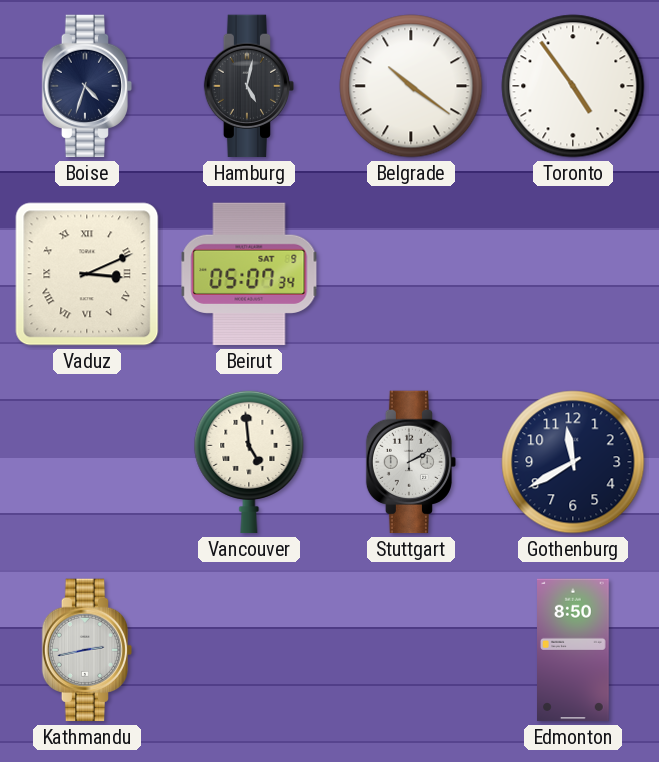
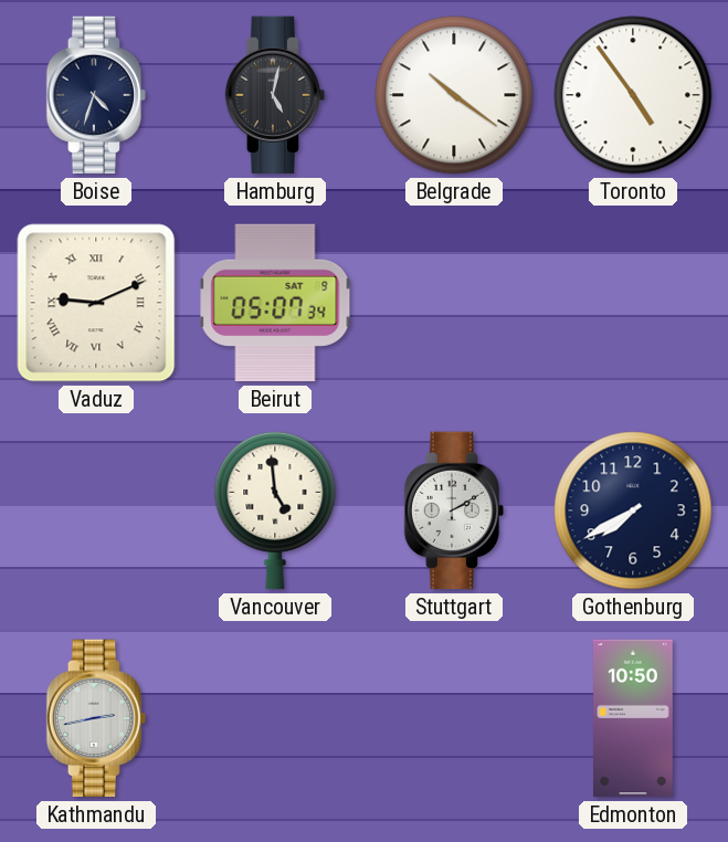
Vaduz: 3:11 -> 9:11 (96, 303)
Gothenburg: 11:40 -> 7:40 (633, 511)
Edmonton: 8:50 -> 10:50 (634, 718)
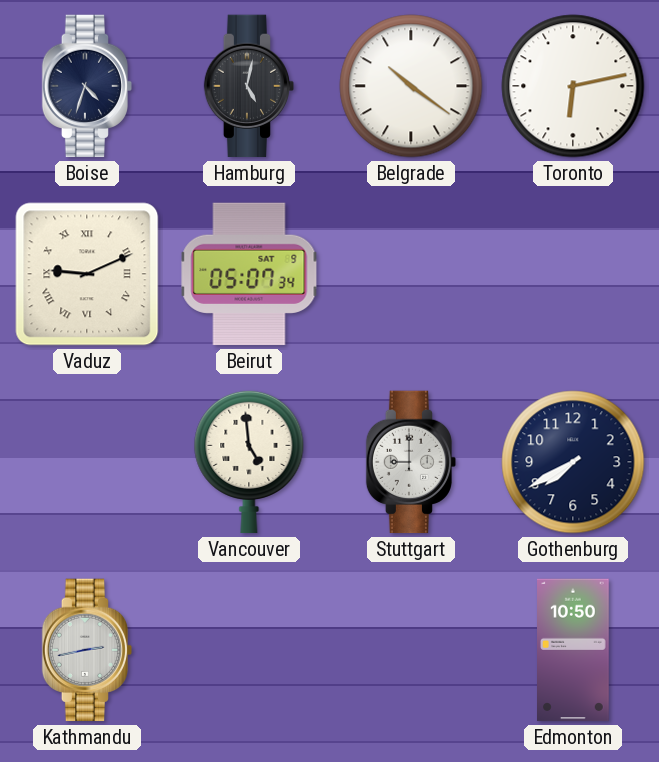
Toronto: 4:54 -> 6:13 (573, 86)
Stuttgart: 2:10 -> 9:00 (411, 462)
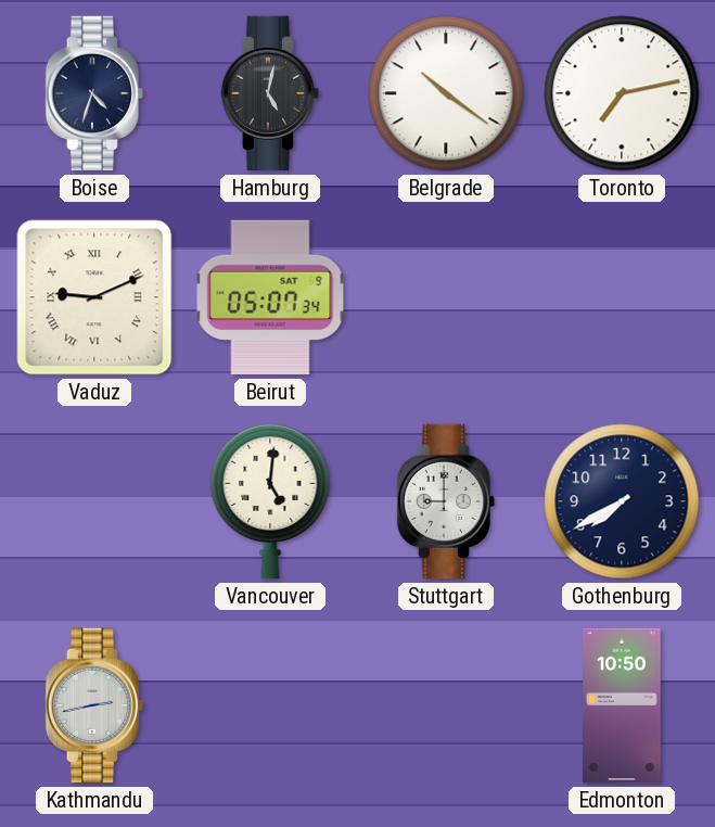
Toronto: 6:13 -> 7:13 (622, 93)
Vancouver: 4:59 -> 5:01 (270, 501)
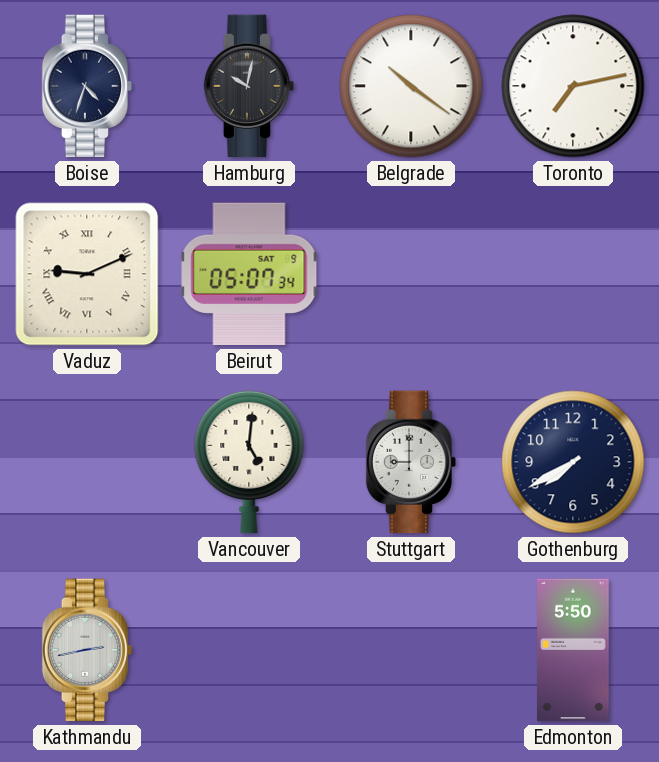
Hamburg: 5:02 -> 10:02 (249, 86)
Edmonton: 10:50 -> 5:50 (574, 650)
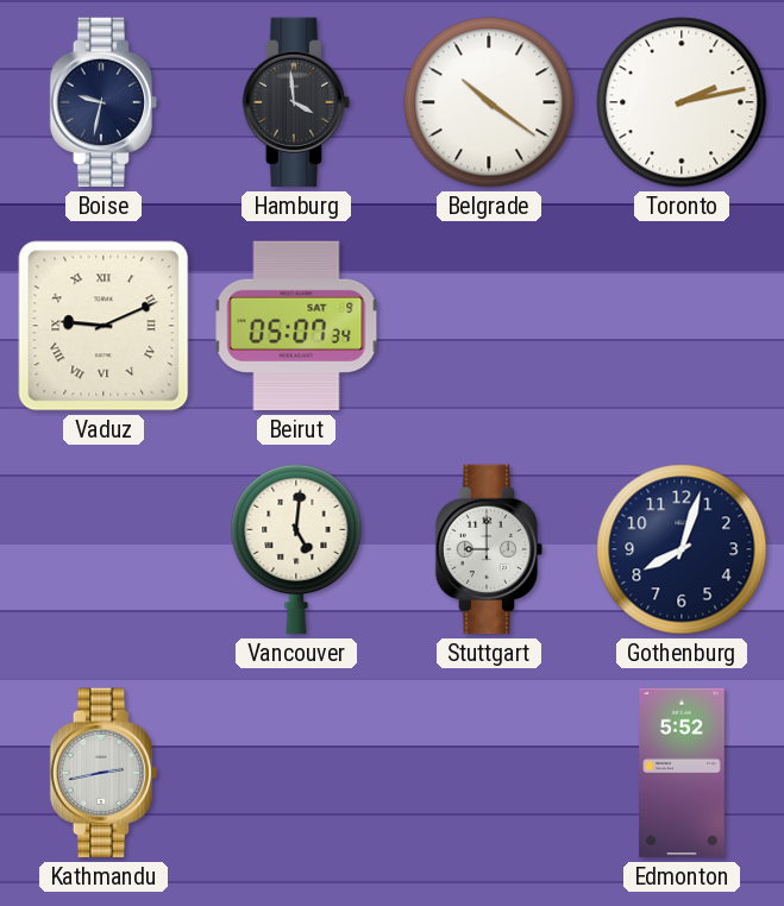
Boise: 4:33 -> 9:32 (104, 102)
Hamburg: 10:02 -> 3:59 (296, 102)
Toronto: 7:13 -> 2:13 (682, 102)
Gothenburg: 7:40 -> 8:03 (682, 549)
Edmonton: 5:50 -> 5:52 (683, 773)
